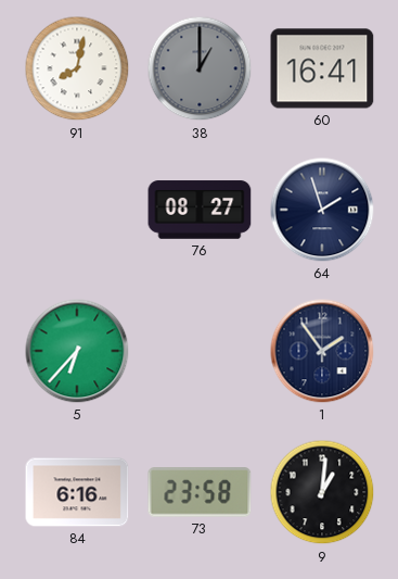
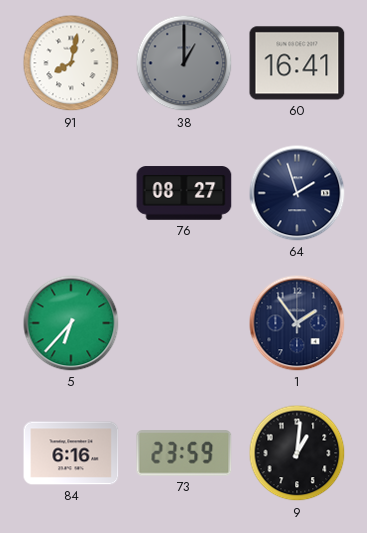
73: 23:58 -> 23:59 (184, 453)
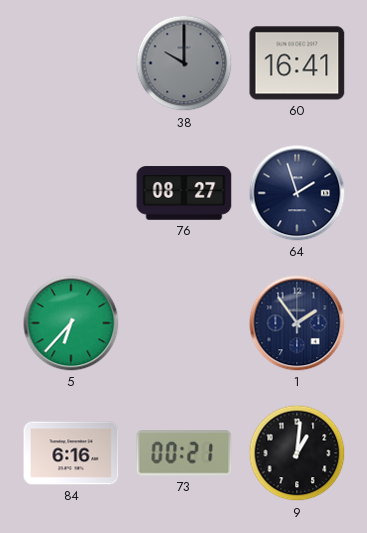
91: 8:02 -> none (71, 63)
38: 1:00 -> 10:00 (184, 63)
73: 23:59 -> 00:21 (184, 453)
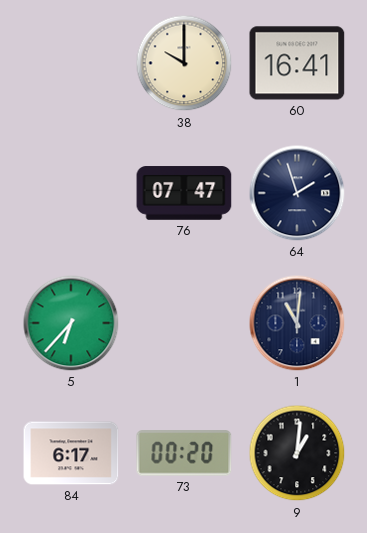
38 dial: grey -> cream (184, 63)
76: 08:27 -> 07:47 (184, 193)
1: 1:54 -> 11:01 (297, 323)
84: 6:16 -> 6:17 (71, 453)
73: 00:21 -> 00:20 (184, 453)
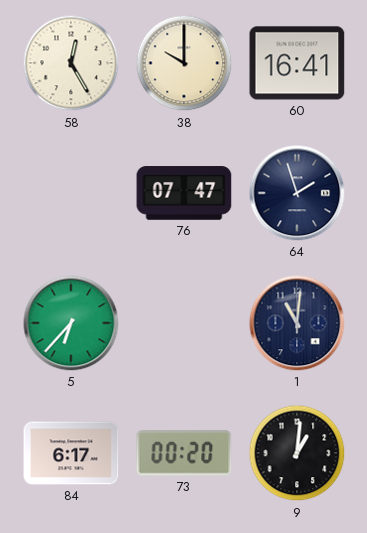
58: none -> 12:25 (71, 63)
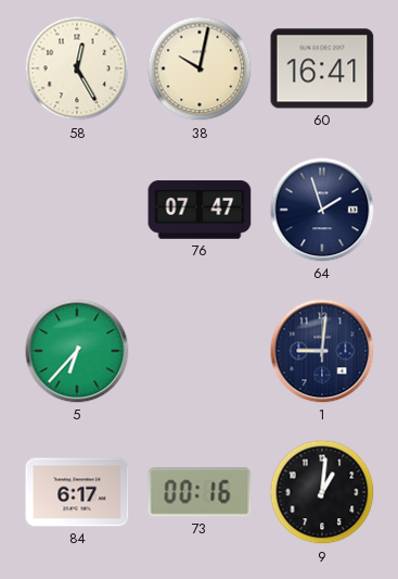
38: 10:00 -> 10:02 (200, 68)
1: 11:01 -> 9:01 (322, 351)
73: 00:20 -> 00:16 (200, 492)
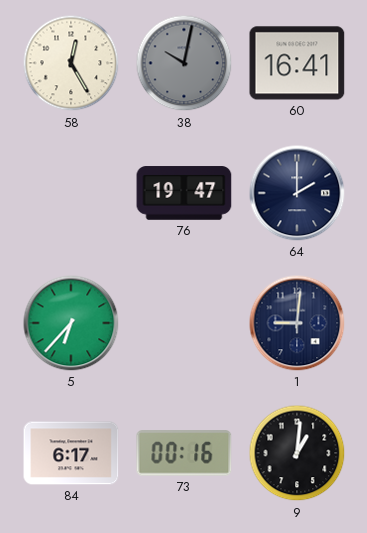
38 dial: cream -> grey (184, 63)
76: 07:47 -> 19:47 (184, 193)
64: 1:57 -> 2:00 (297, 193)
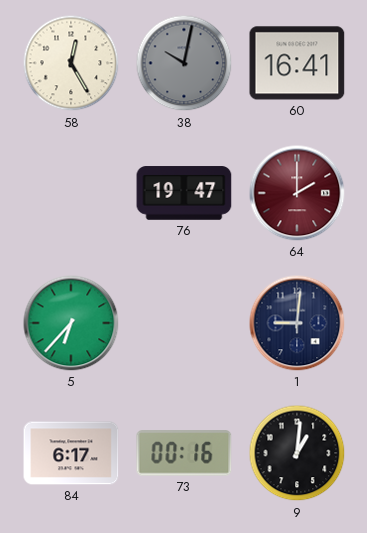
64 dial: navy -> burgundy (297, 193)
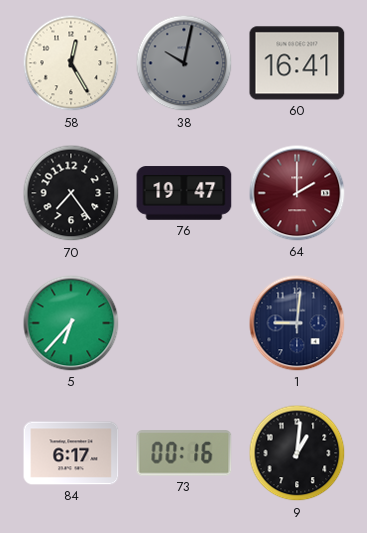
70: none -> 7:24 (71, 193)
